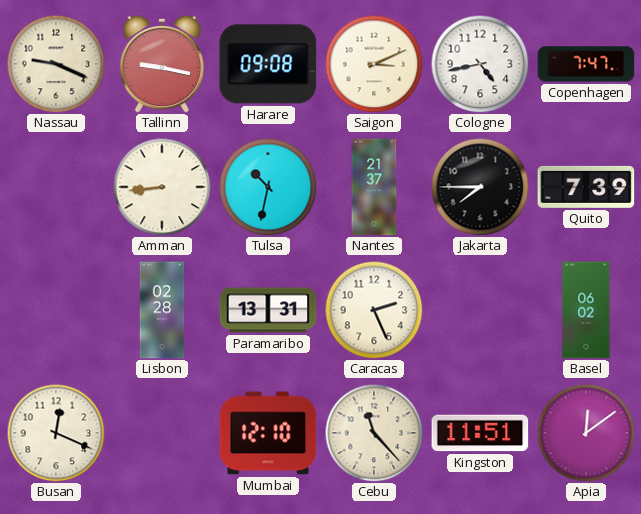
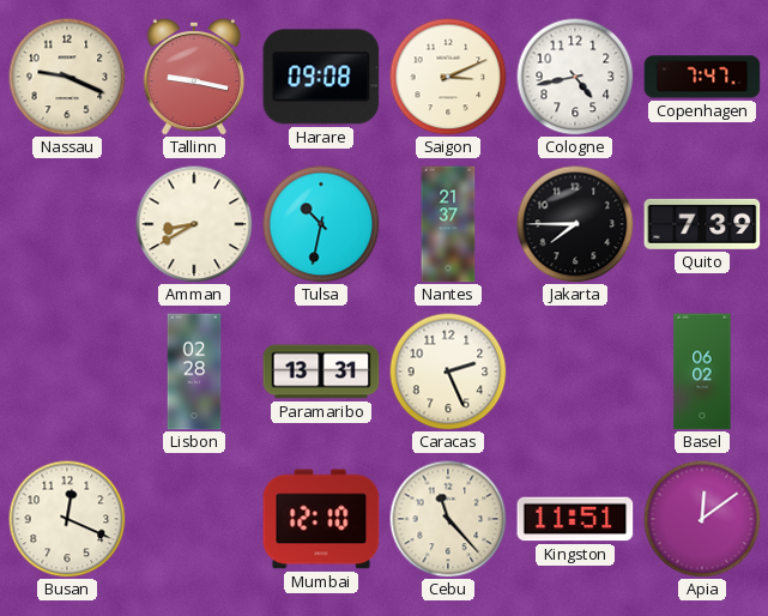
Amman: 8:44 -> 8:40 (194, 224)
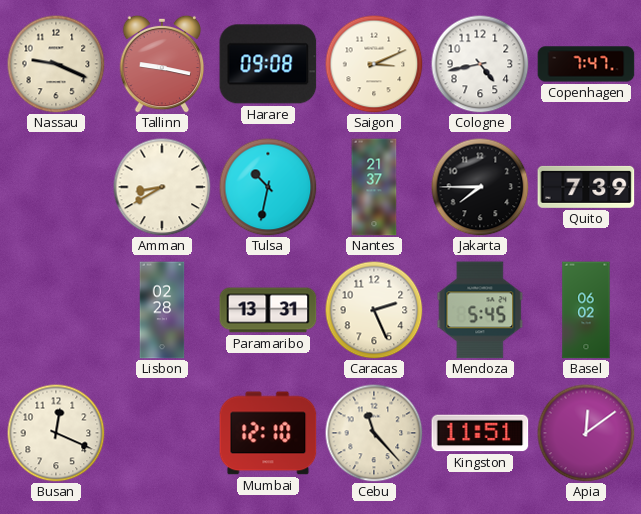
Mendoza: none -> 5:45 (480, 310)
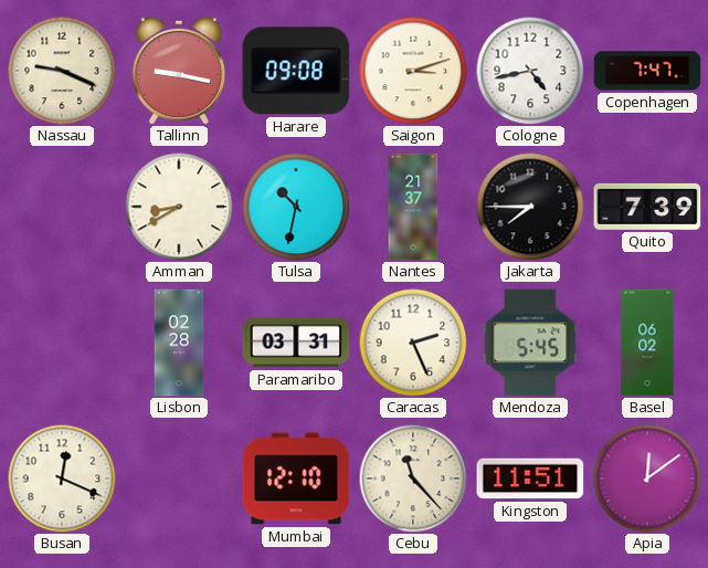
Saigon: 3:11 -> 3:12 (413, 71)
Paramaribo: 13:31 -> 03:31 (296, 343)
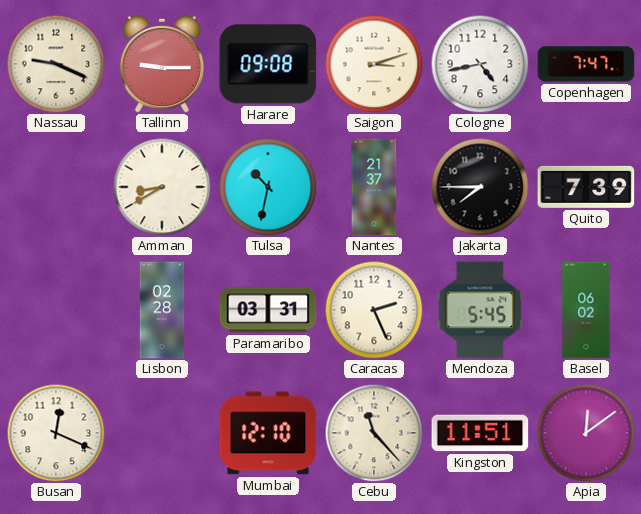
Tallinn: 9:17 -> 9:15 (162, 64)
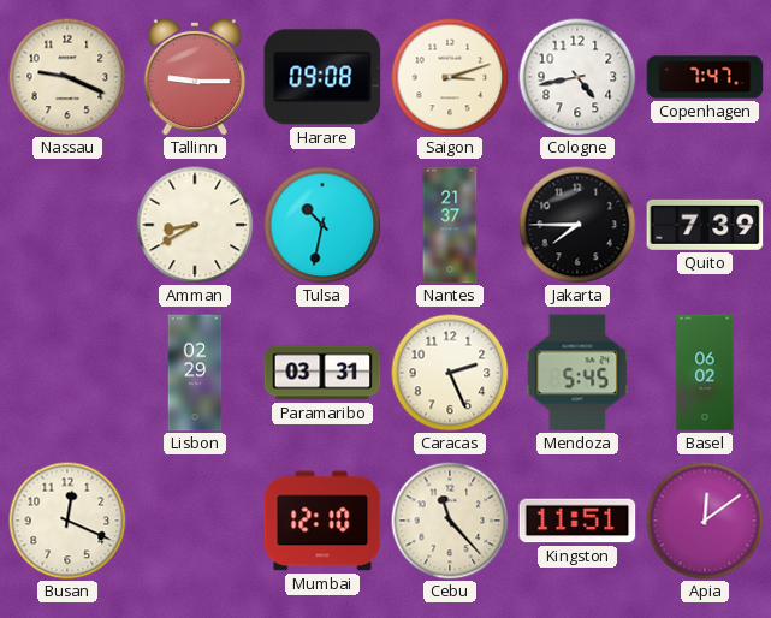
Lisbon: 02:28 -> 02:29 (195, 373)
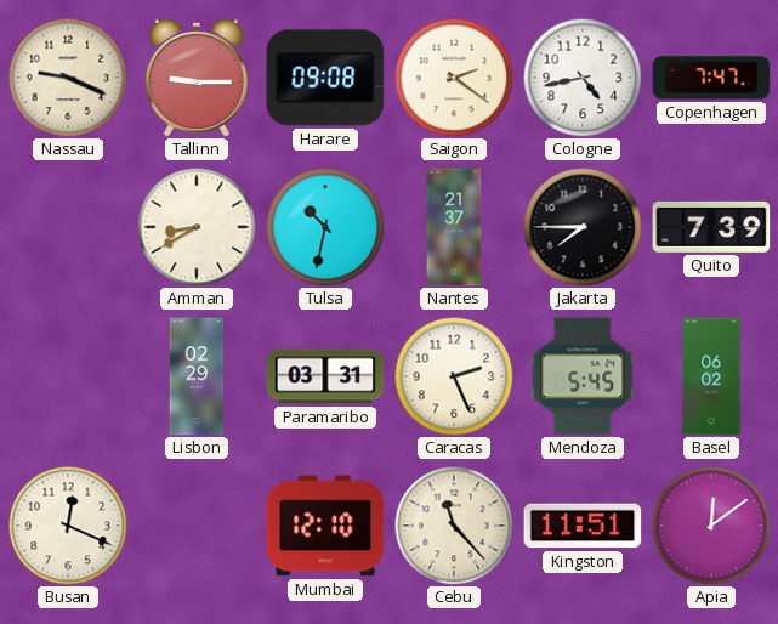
Saigon: 3:12 -> 2:21 (454, 78)
